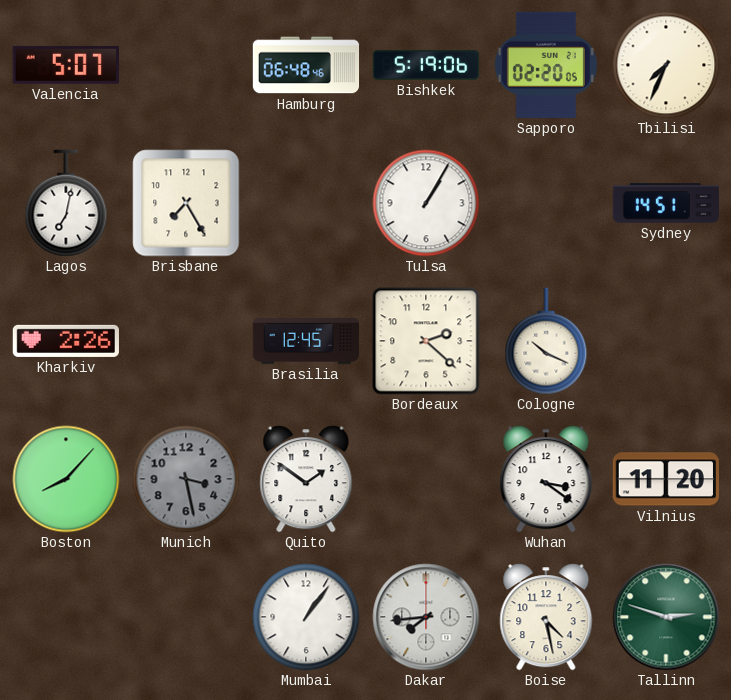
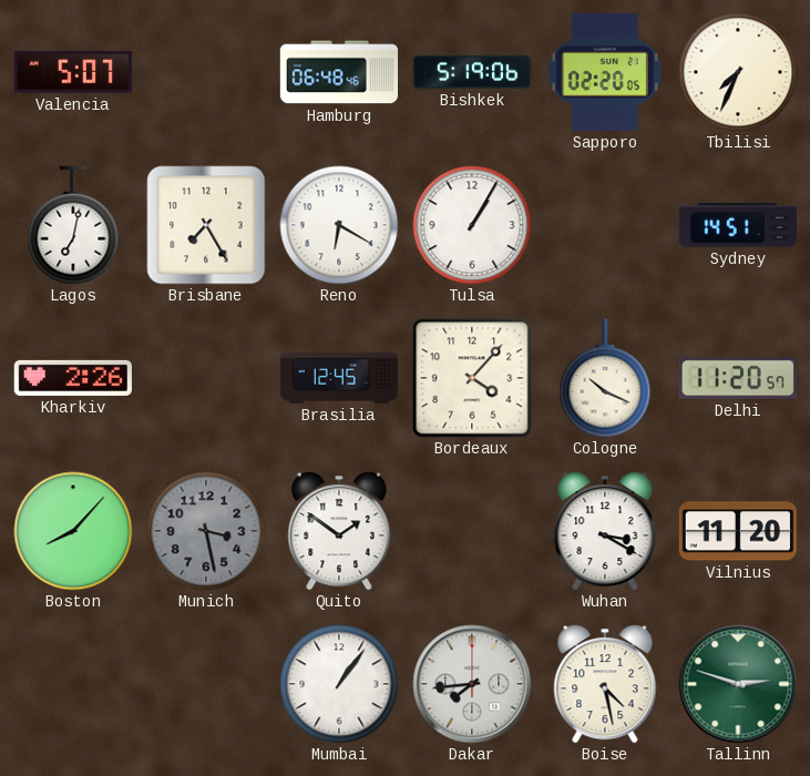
Reno: none -> 6:20 (339, 225)
Bordeaux: 2:22 -> 4:07 (472, 378)
Delhi: none -> 11:20 (737, 378)
Wuhan: 3:21 -> 3:20 (605, 531)
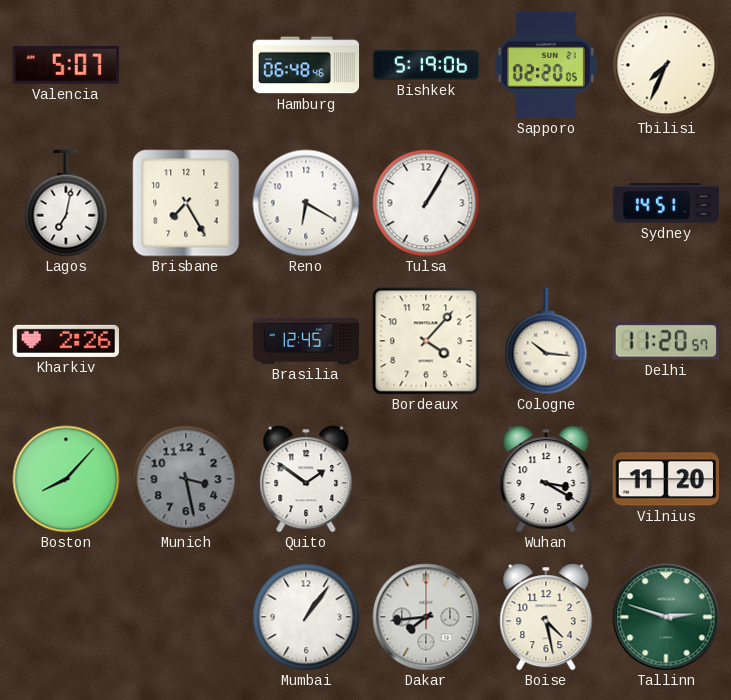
Cologne: 10:19 -> 10:16 (546, 341)
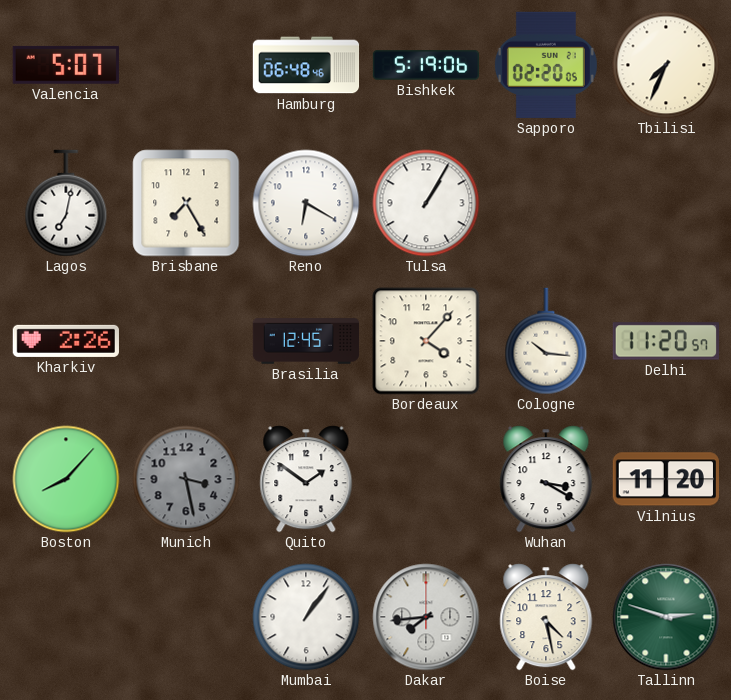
Sydney: 14:51 -> none (665, 203)
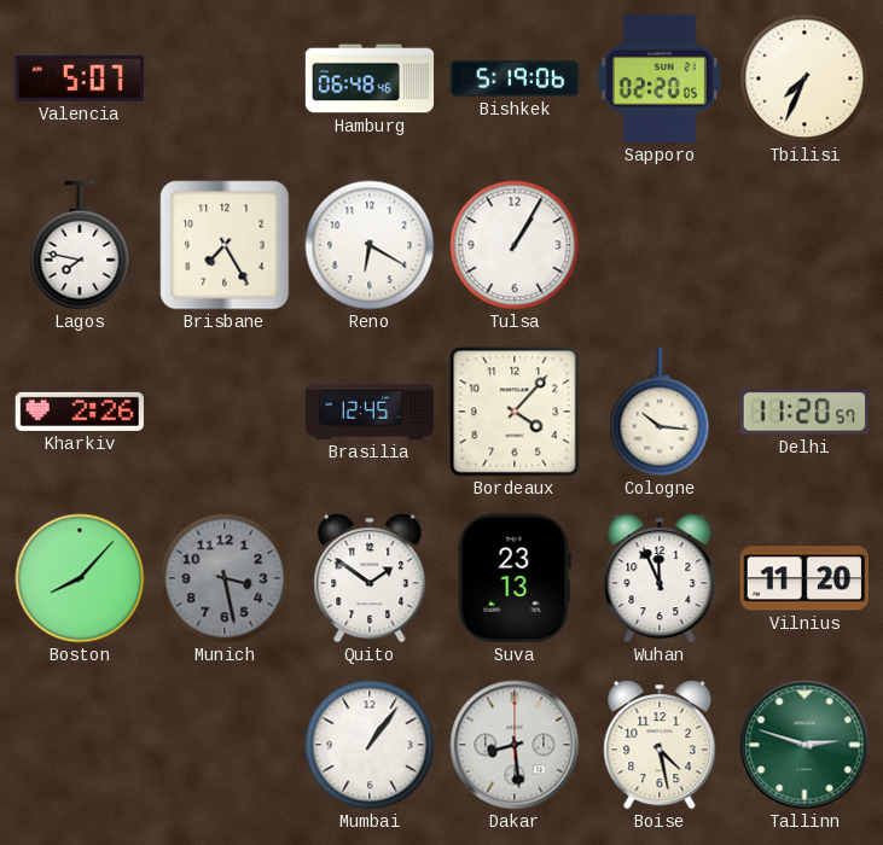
Lagos: 7:02 -> 7:47 (80, 245)
Suva: none -> 23:13 (515, 578)
Wuhan: 3:20 -> 11:56 (660, 578)
Dakar: 7:44 -> 8:29 (515, 745)
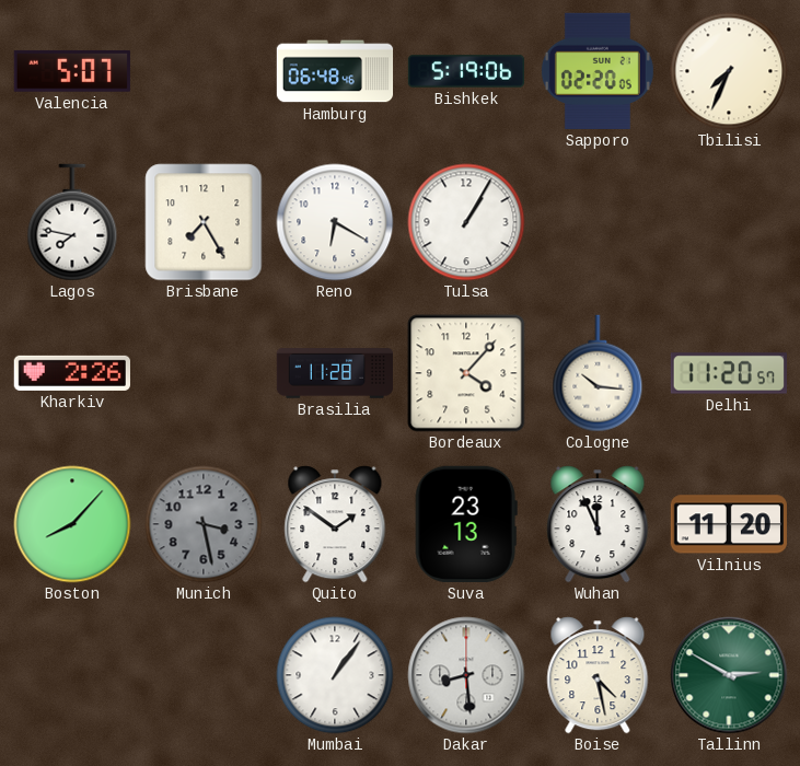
Brasilia: 12:45 -> 11:28 (335, 373)
Tallinn: 2:48 -> 2:50 (729, 675)
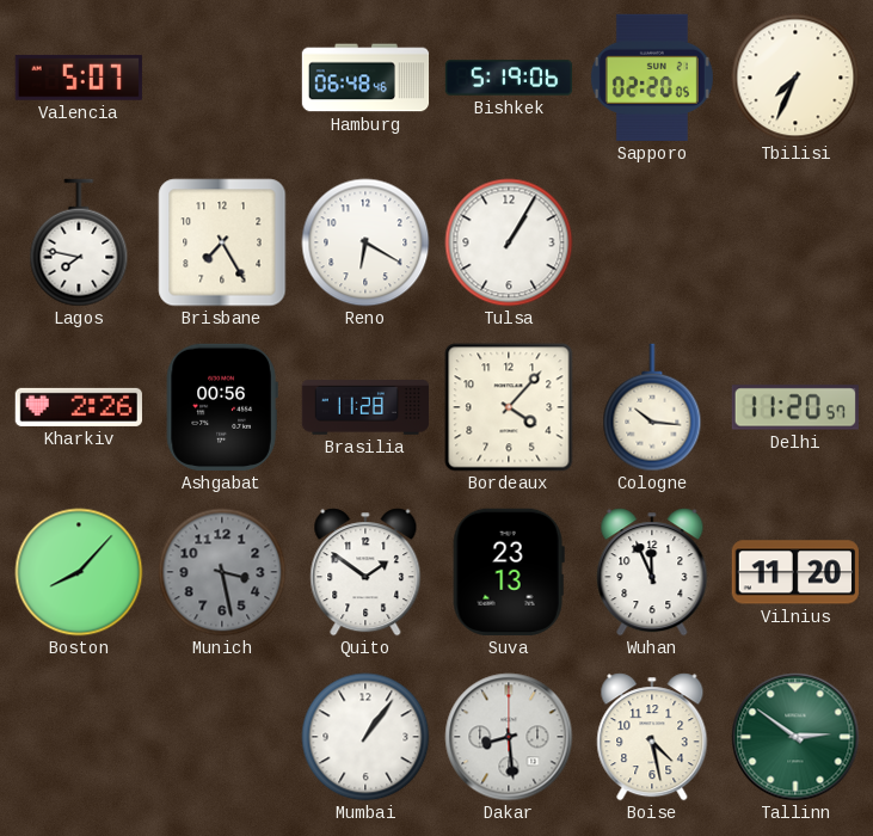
Ashgabat: none -> 00:56 (222, 407)
Tallinn: 2:50 -> 2:51 (795, 737)
